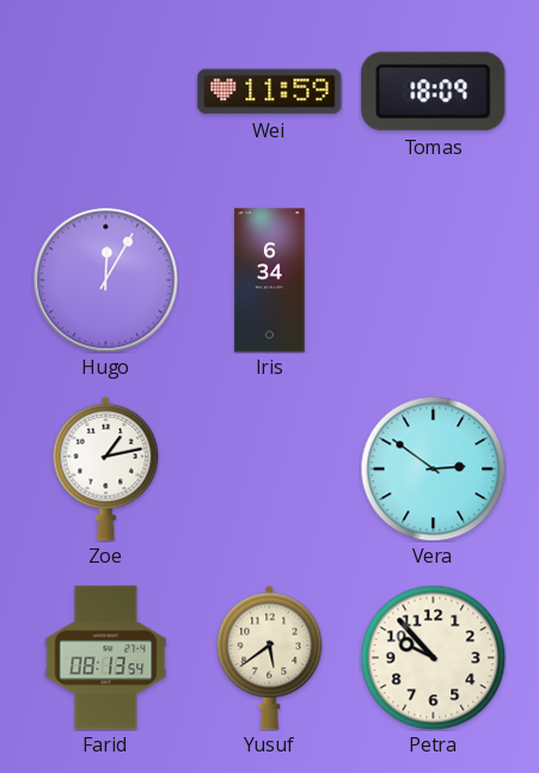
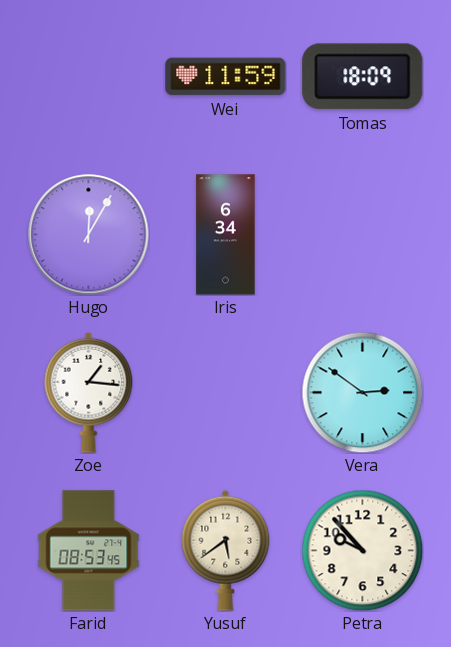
Zoe: 1:13 -> 1:16 (89, 392)
Farid: 08:13 -> 08:53 (89, 551)
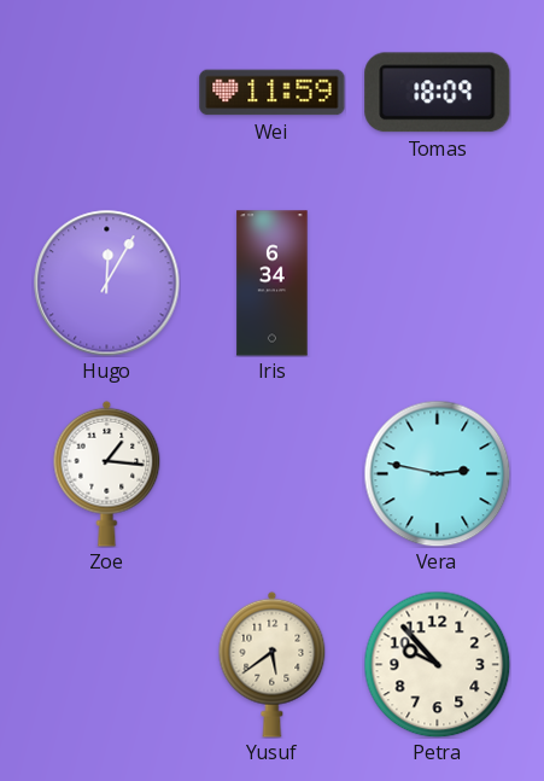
Vera: 2:51 -> 2:47 (437, 473)
Farid: 08:53 -> none (89, 551)
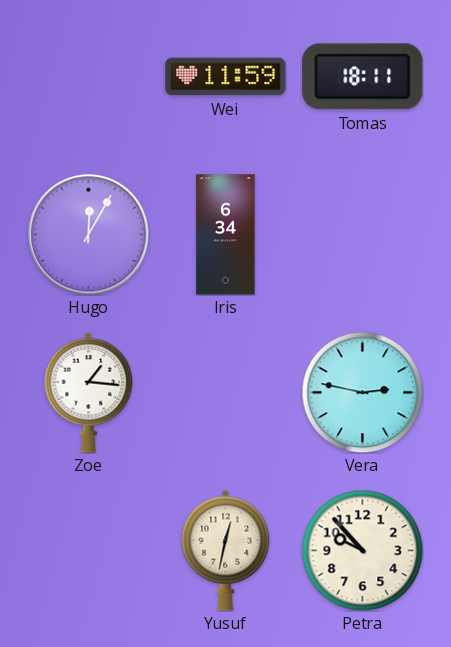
Tomas: 18:09 -> 18:11 (363, 77)
Yusuf: 5:39 -> 12:32 (226, 550)
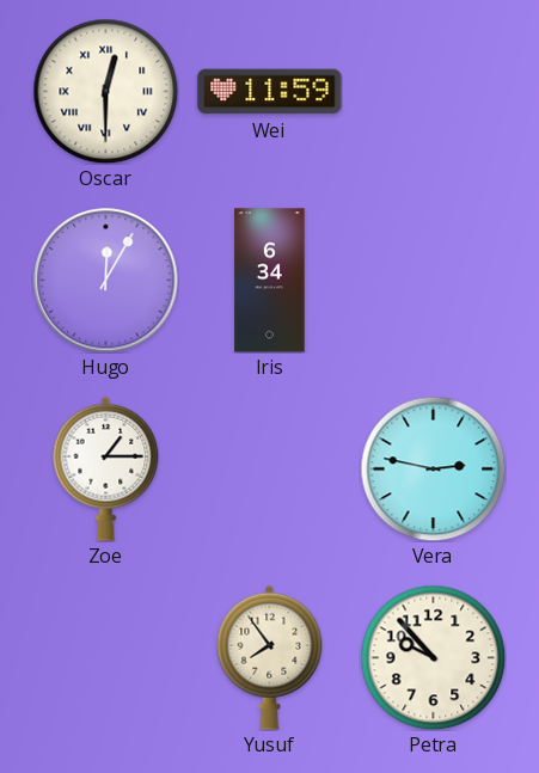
Oscar: none -> 12:30 (105, 91)
Tomas: 18:11 -> none (363, 77)
Zoe: 1:16 -> 1:15 (106, 468)
Yusuf: 12:32 -> 7:54 (270, 657)
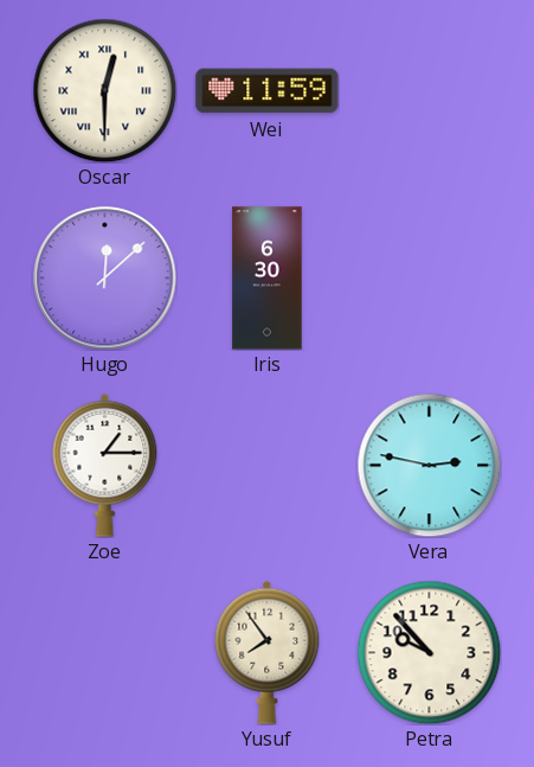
Hugo: 12:05 -> 12:08 (105, 279)
Iris: 6:34 -> 6:30 (268, 279)
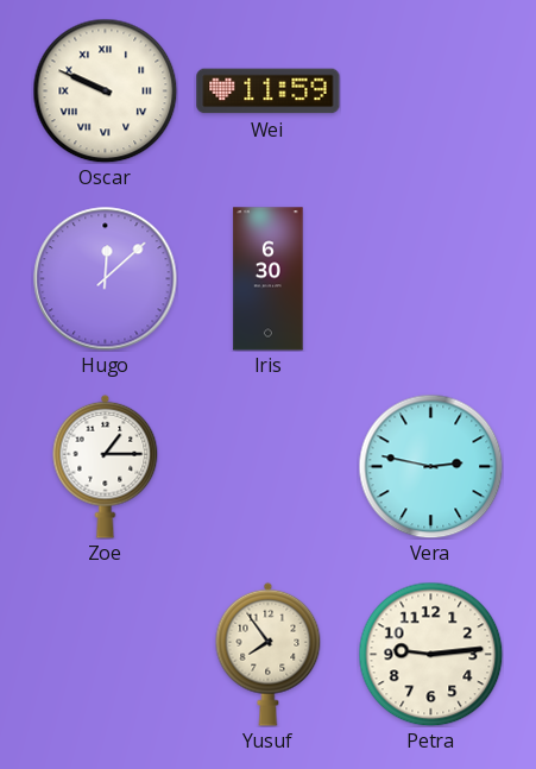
Oscar: 12:30 -> 9:49 (105, 90)
Petra: 9:53 -> 9:14 (430, 654)
